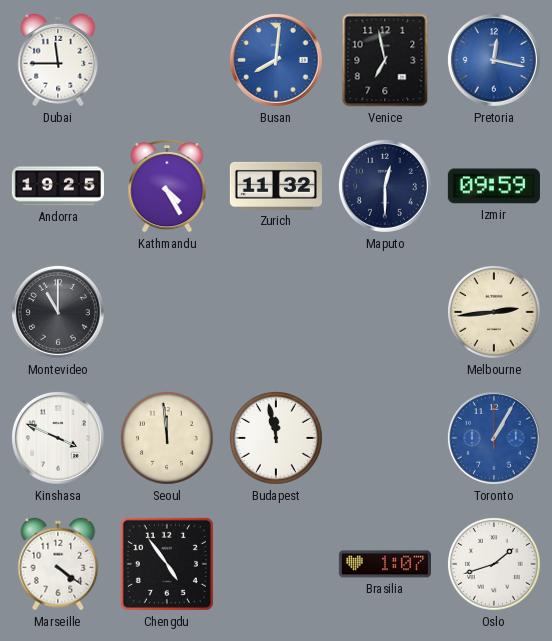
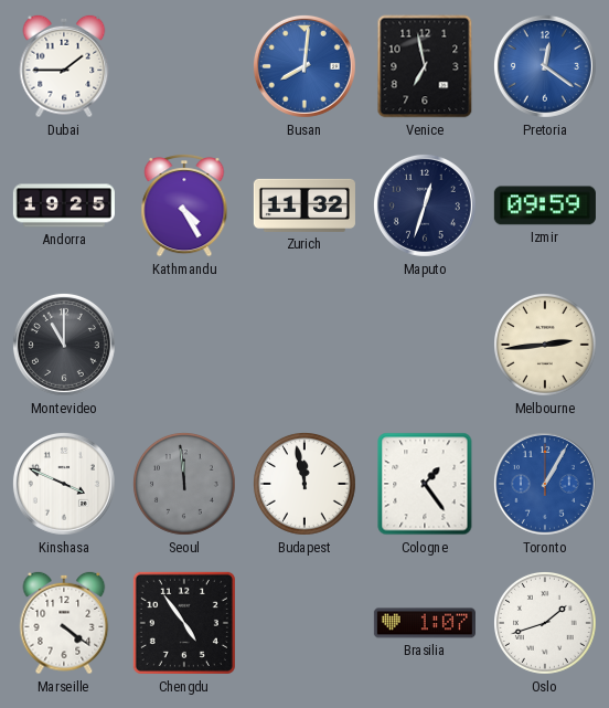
Dubai: 11:45 -> 1:45 (64, 66)
Pretoria: 12:17 -> 12:21 (545, 66)
Maputo: 12:30 -> 12:33 (425, 205)
Seoul dial: cream -> grey (185, 485)
Cologne: none -> 1:24 (425, 484)
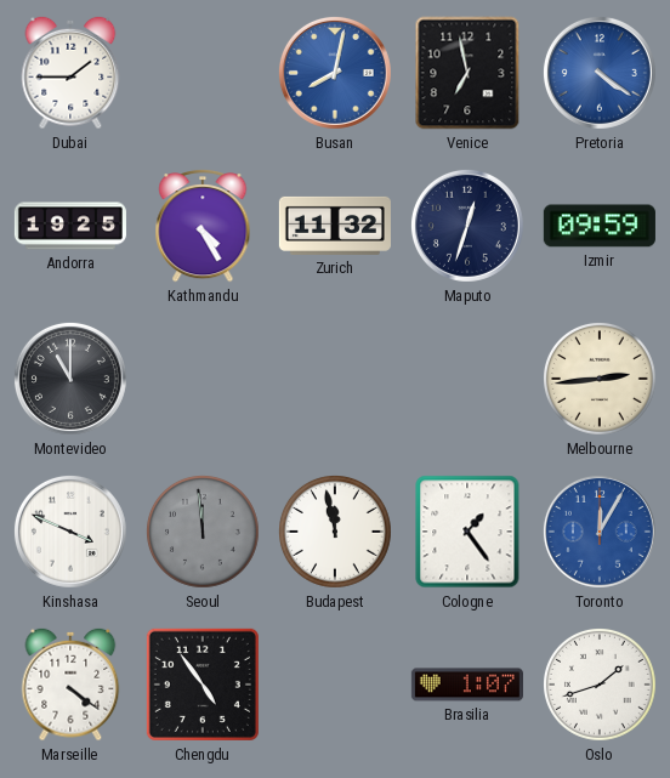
Busan: 8:01 -> 8:02 (335, 73)
Pretoria: 12:21 -> 4:21 (600, 73)
Toronto: 1:05 -> 12:05 (600, 532)
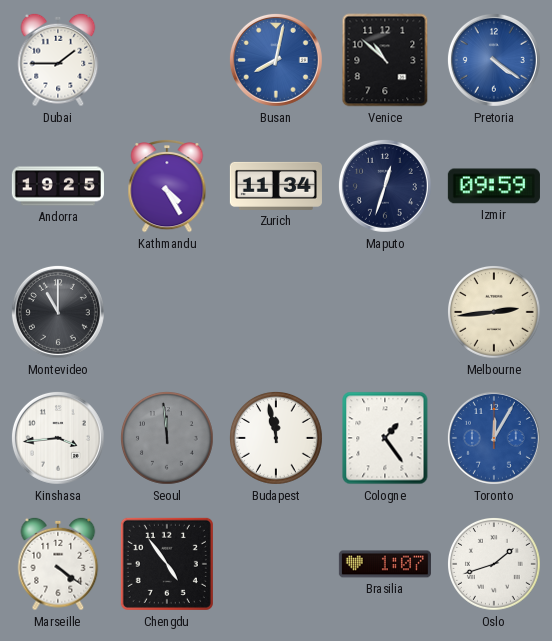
Venice: 6:58 -> 10:52 (385, 60)
Zurich: 11:32 -> 11:34 (276, 186)
Kinshasa: 3:49 -> 3:44 (58, 438)
